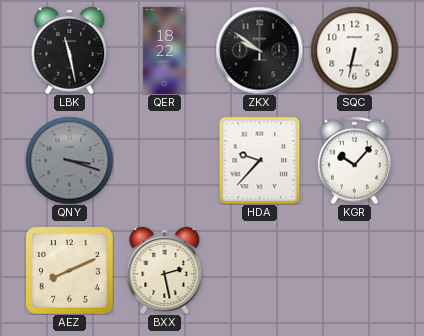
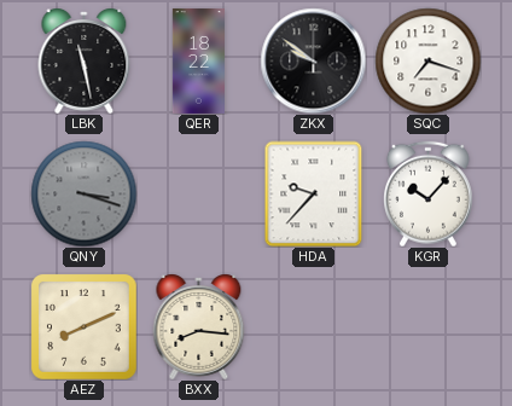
SQC: 6:32 -> 7:18 (427, 60)
BXX: 2:28 -> 8:16 (199, 327)
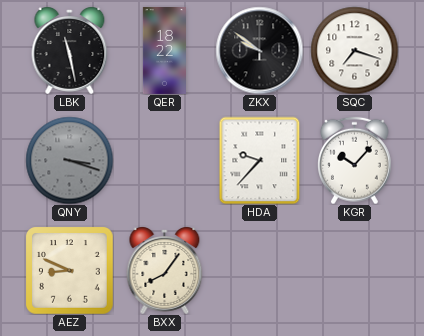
AEZ: 8:11 -> 8:49 (70, 271)
BXX: 8:16 -> 8:06 (165, 271)
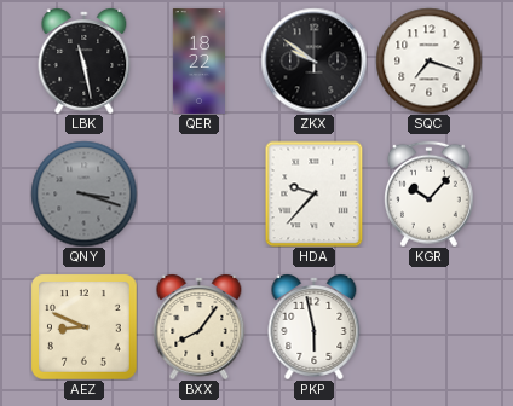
PKP: none -> 5:58 (315, 327)
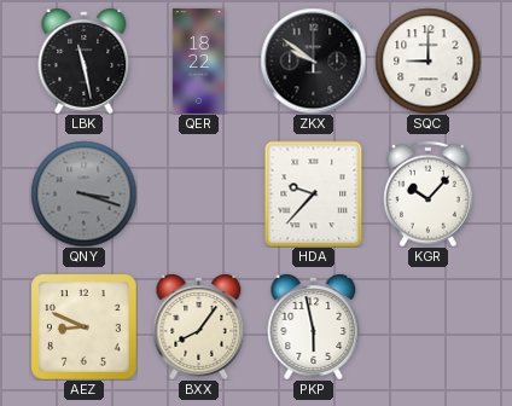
SQC: 7:18 -> 9:00 (427, 60)
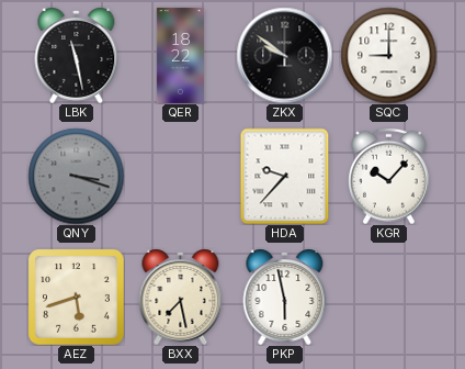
AEZ: 8:49 -> 5:42 (77, 298)
BXX: 8:06 -> 7:28 (181, 298)
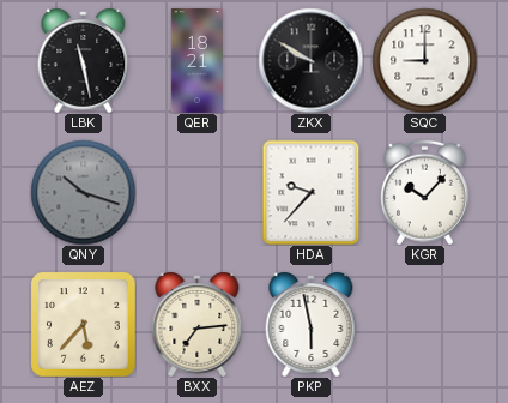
QER: 18:22 -> 18:21 (196, 60)
ZKX: 9:51 -> 9:50 (310, 60)
QNY: 3:18 -> 10:18 (83, 192)
AEZ: 5:42 -> 5:37 (84, 325)
BXX: 7:28 -> 7:14 (198, 325)
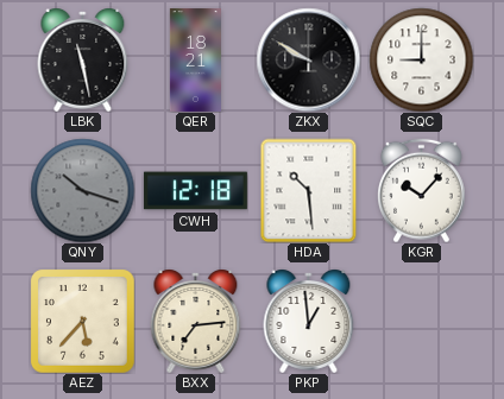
CWH: none -> 12:18 (195, 191)
HDA: 9:37 -> 10:29 (309, 190)
PKP: 5:58 -> 12:59 (309, 322)
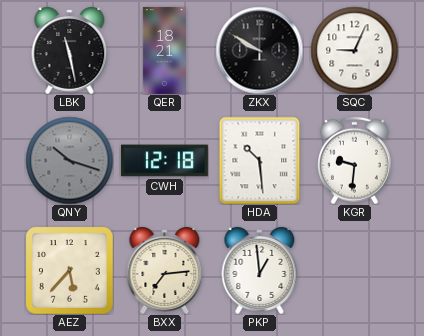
SQC: 9:00 -> 9:04 (354, 50)
KGR: 10:07 -> 9:31 (355, 160)
